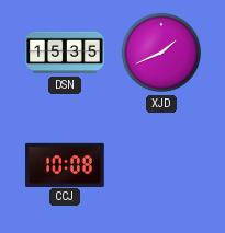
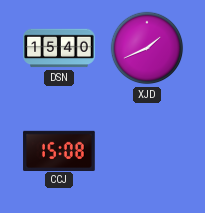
DSN: 15:35 -> 15:40 (59, 48)
CCJ: 10:08 -> 15:08 (59, 150)
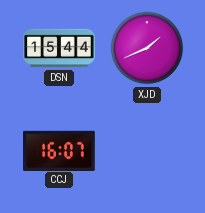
DSN: 15:40 -> 15:44 (59, 48)
CCJ: 15:08 -> 16:07 (59, 150)
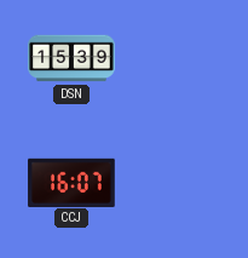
DSN: 15:44 -> 15:39 (71, 58)
XJD: 1:41 -> none (147, 48)
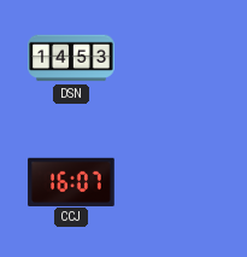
DSN: 15:39 -> 14:53 (71, 58)
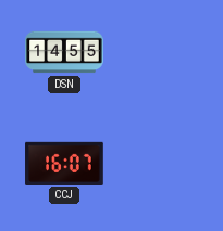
DSN: 14:53 -> 14:55 (64, 52)
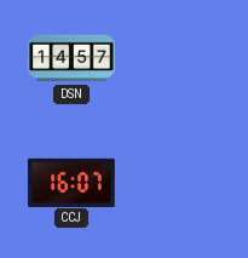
DSN: 14:55 -> 14:57 (71, 58)
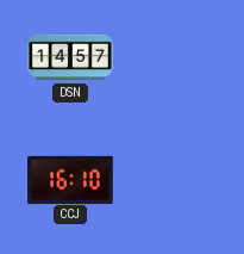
CCJ: 16:07 -> 16:10 (70, 179)
